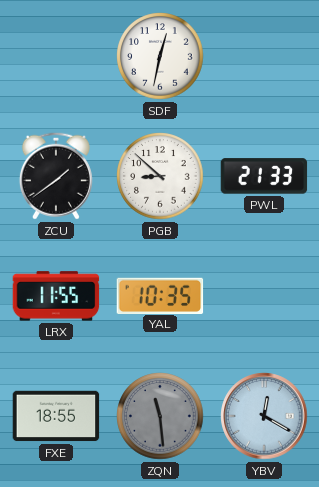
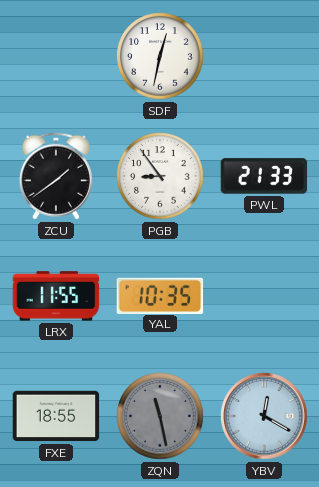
PGB: 8:52 -> 8:54 (160, 176)
ZQN: 11:29 -> 11:28 (160, 416)
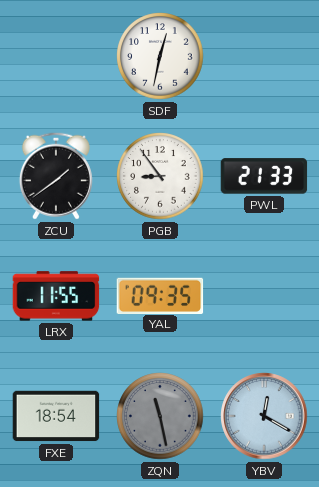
YAL: 10:35 -> 09:35 (160, 295)
FXE: 18:55 -> 18:54 (56, 416)
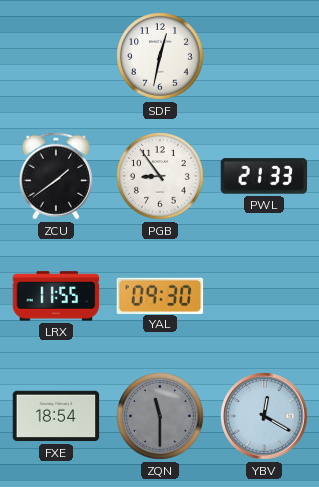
YAL: 09:35 -> 09:30 (160, 295)
ZQN: 11:28 -> 11:30 (160, 416)
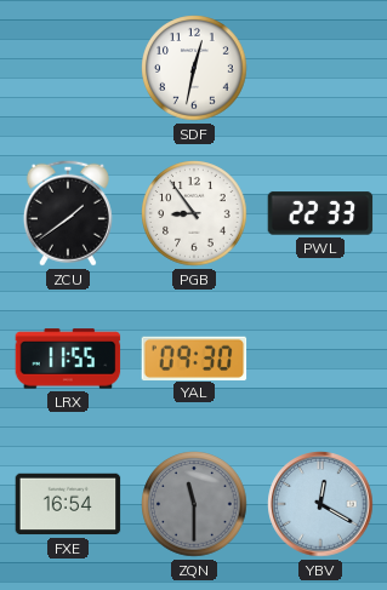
PWL: 21:33 -> 22:33 (320, 213)
FXE: 18:54 -> 16:54 (68, 504)
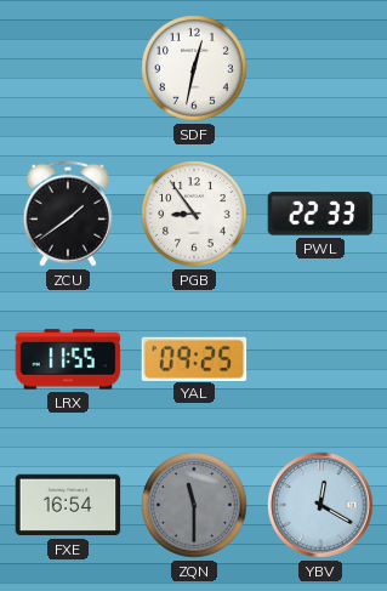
YAL: 09:30 -> 09:25 (194, 358)
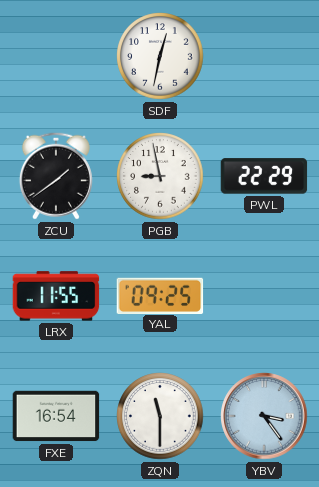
PGB: 8:54 -> 8:58 (160, 176)
PWL: 22:33 -> 22:29 (264, 176)
ZQN dial: grey -> white (160, 416)
YBV: 12:20 -> 3:24 (264, 416)
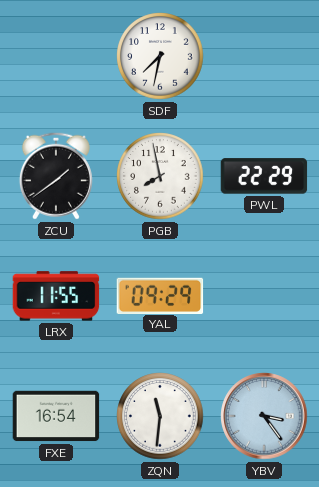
SDF: 12:32 -> 7:32 (160, 56)
PGB: 8:58 -> 7:58 (160, 176)
YAL: 09:25 -> 09:29 (160, 295)
ZQN: 11:30 -> 11:31 (160, 416)
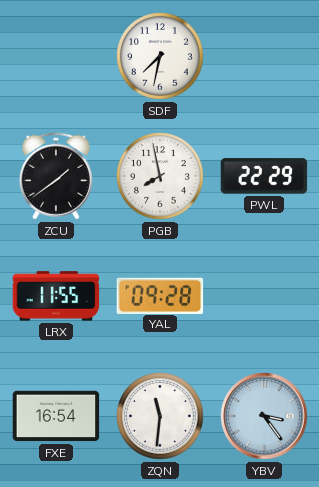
YAL: 09:29 -> 09:28 (160, 295)
